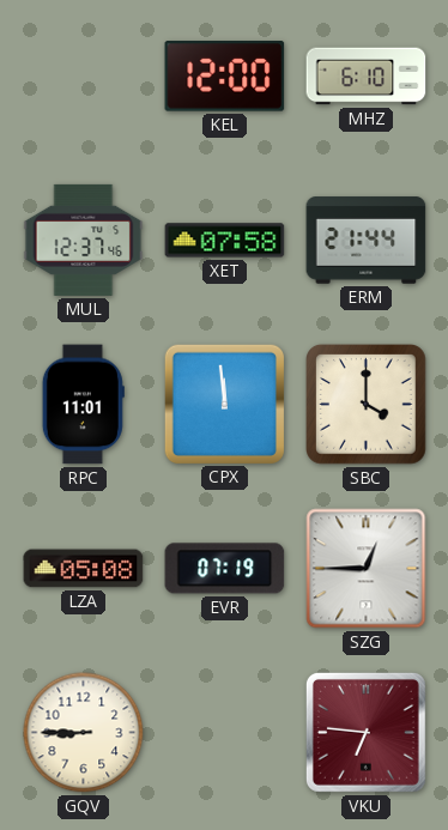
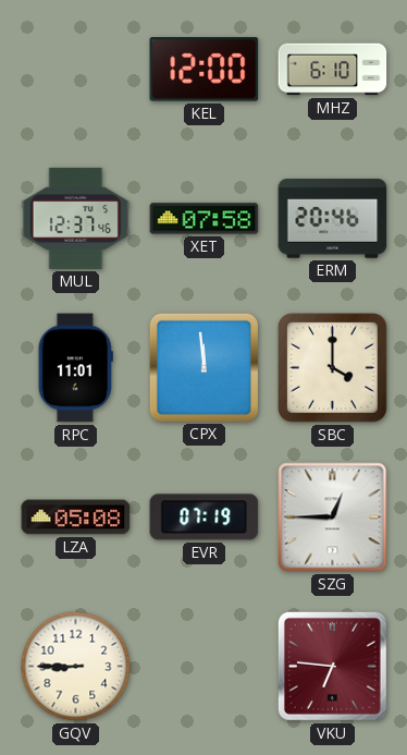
ERM: 21:44 -> 20:46 (333, 219)
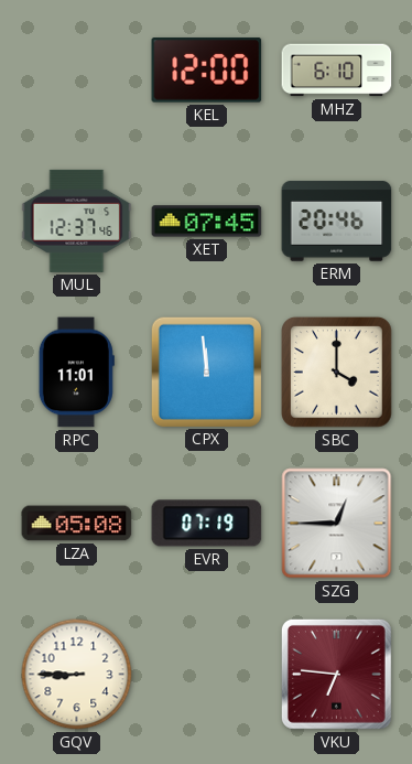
XET: 07:58 -> 07:45 (207, 222)
